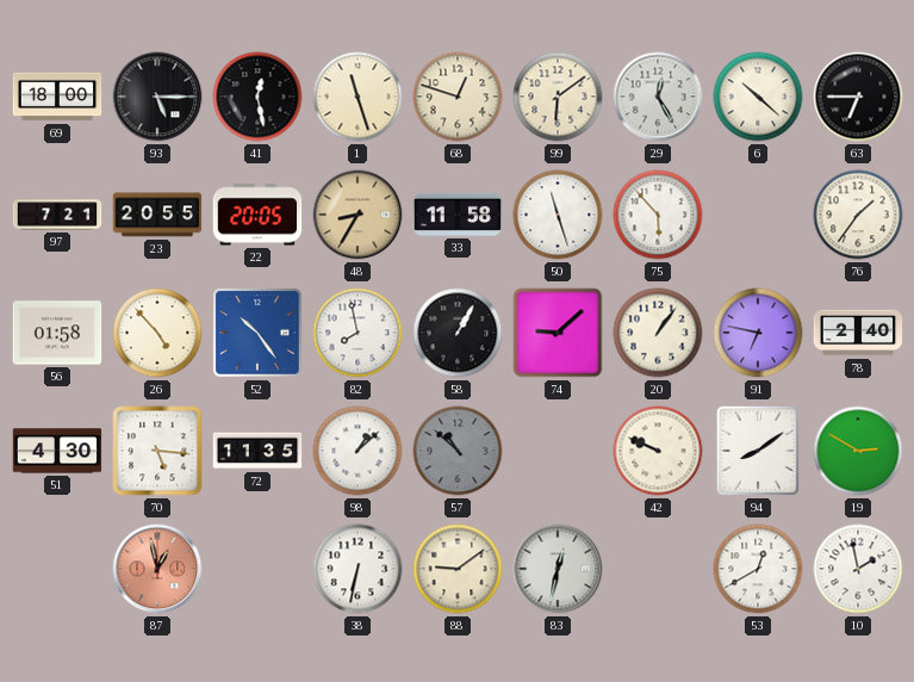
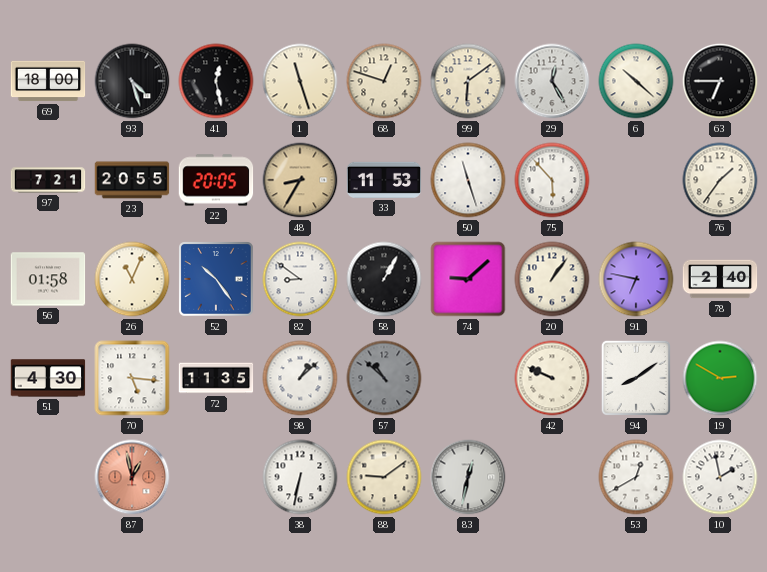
93: 5:15 -> 4:27 (132, 81)
33: 11:58 -> 11:53 (384, 180)
26: 4:53 -> 11:04 (132, 279)
82: 7:58 -> 8:51 (300, 279)
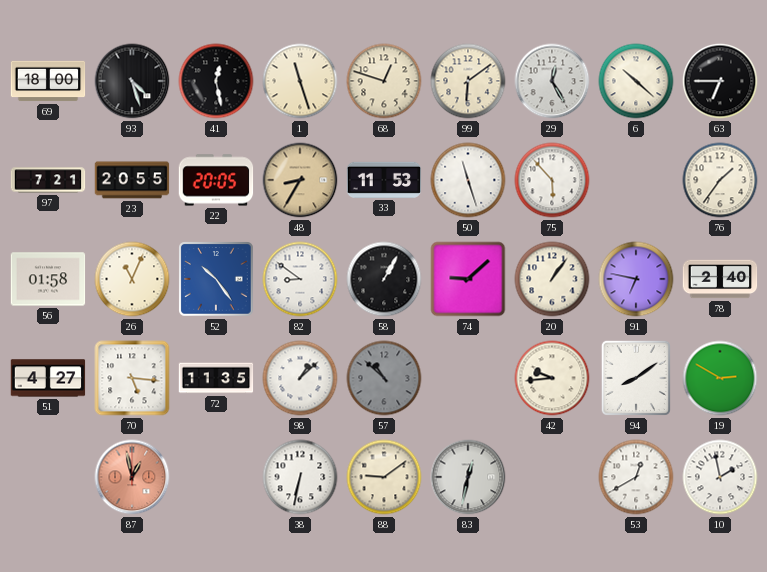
51: 4:30 -> 4:27 (48, 378)
42: 9:49 -> 9:44 (552, 378)
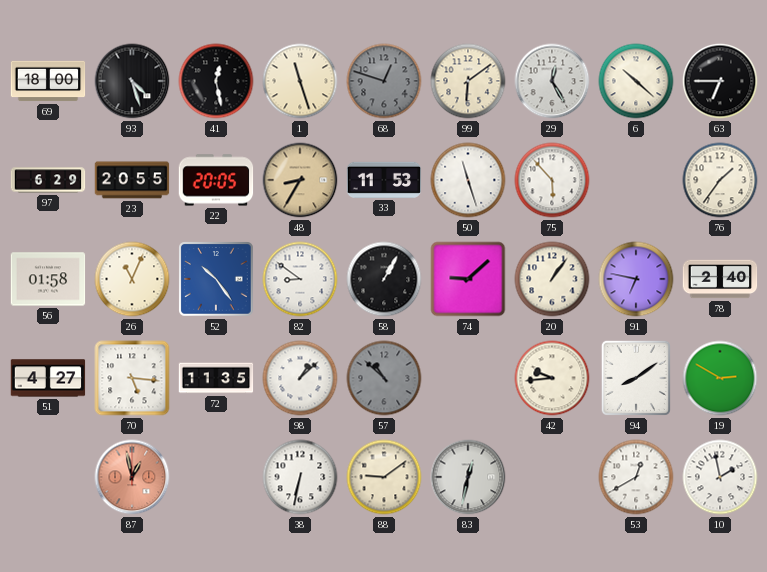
68 dial: cream -> grey (384, 81)
97: 7:21 -> 6:29 (48, 180)
